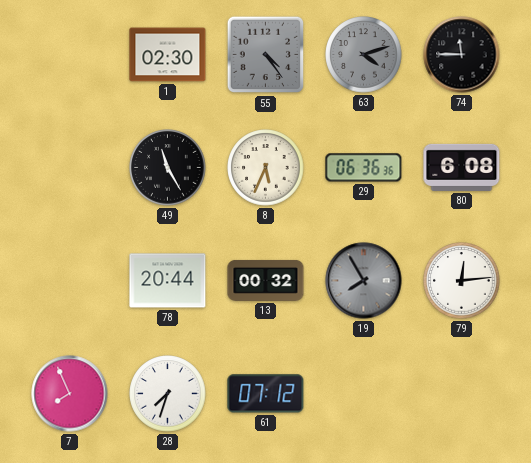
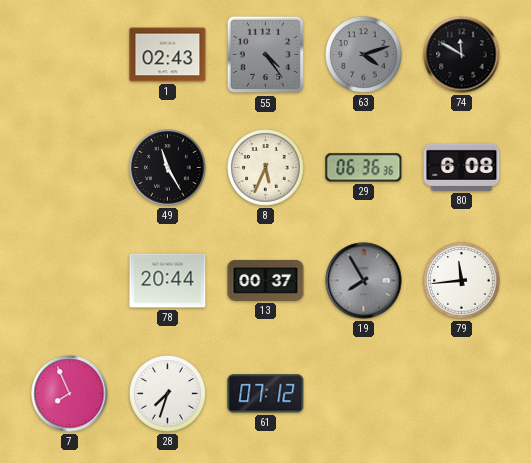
1: 02:30 -> 02:43 (168, 55)
74: 11:45 -> 11:50 (462, 55)
13: 00:32 -> 00:37 (266, 280)
79: 12:14 -> 11:44 (462, 281)
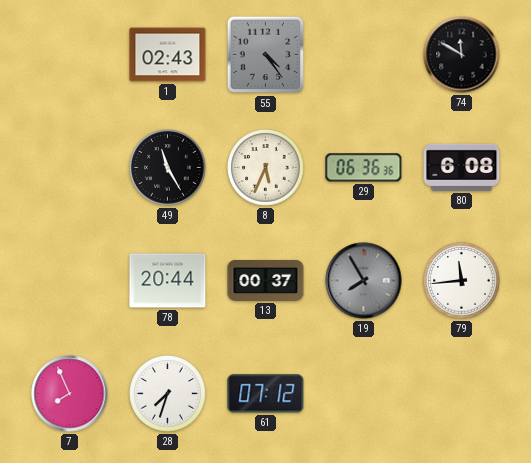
63: 4:12 -> none (364, 55)
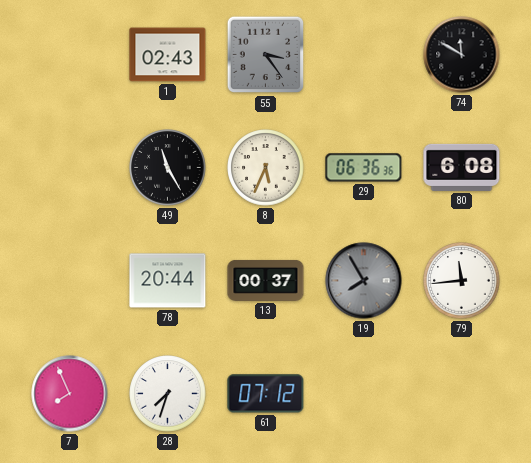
55: 4:24 -> 3:24 (266, 55)
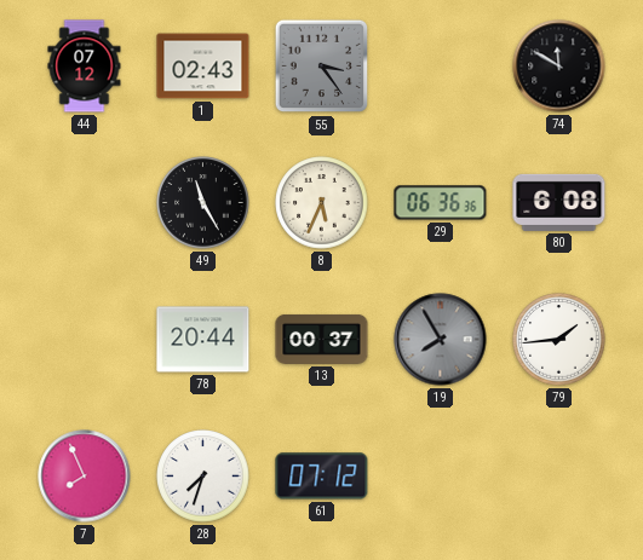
44: none -> 07:12 (85, 67)
79: 11:44 -> 1:44 (559, 340)
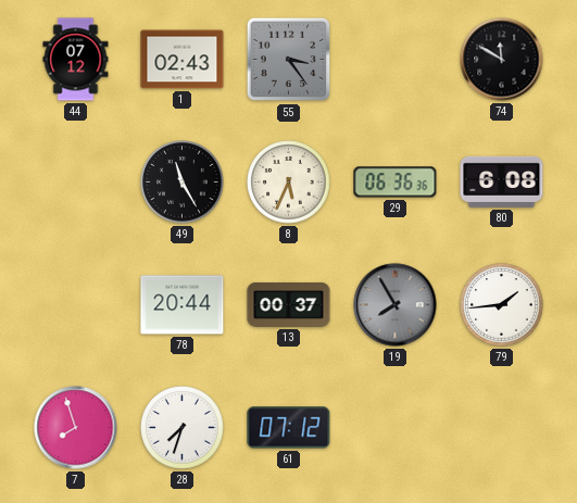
7: 7:56 -> 7:57 (76, 428)
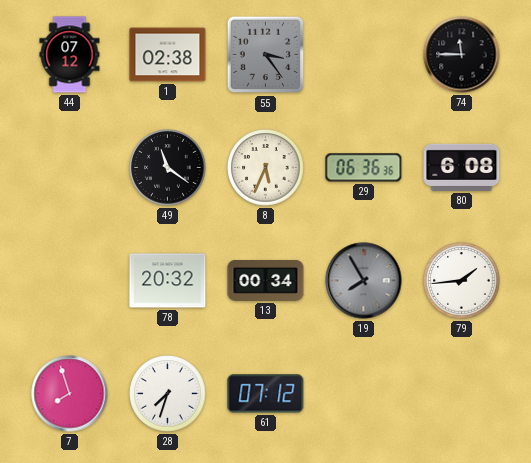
1: 02:43 -> 02:38 (168, 55)
74: 11:50 -> 11:45 (462, 55)
49: 11:25 -> 11:21 (168, 168)
78: 20:44 -> 20:32 (168, 281)
13: 00:37 -> 00:34 (266, 280)
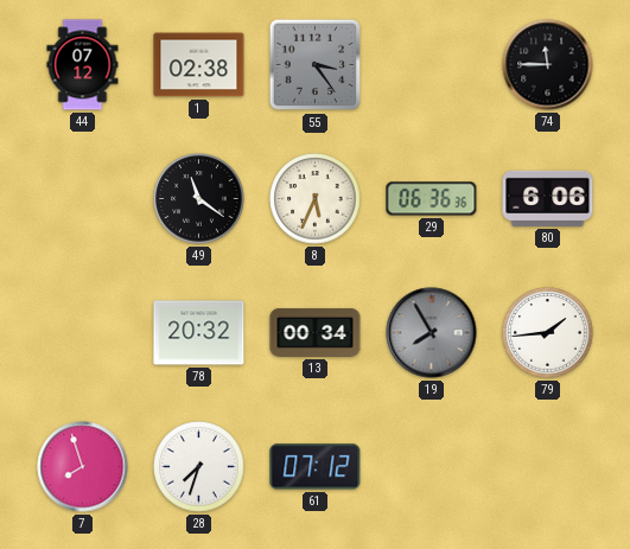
80: 6:08 -> 6:06 (548, 198)
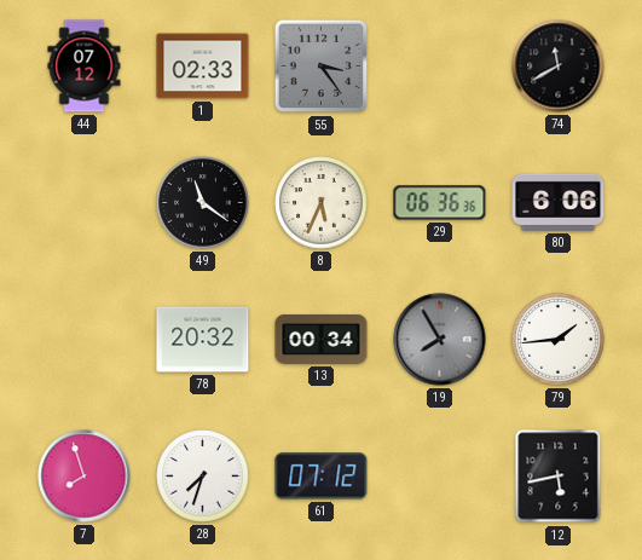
1: 02:38 -> 02:33 (203, 67)
74: 11:45 -> 11:40 (559, 67)
12: none -> 5:43 (559, 477)
